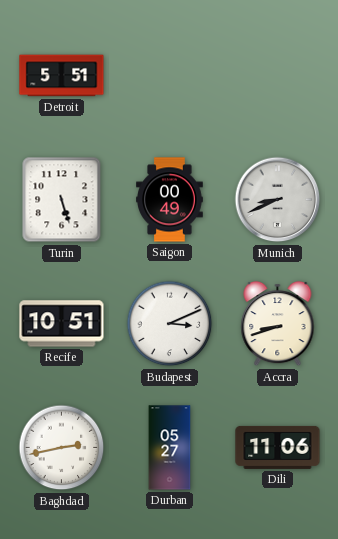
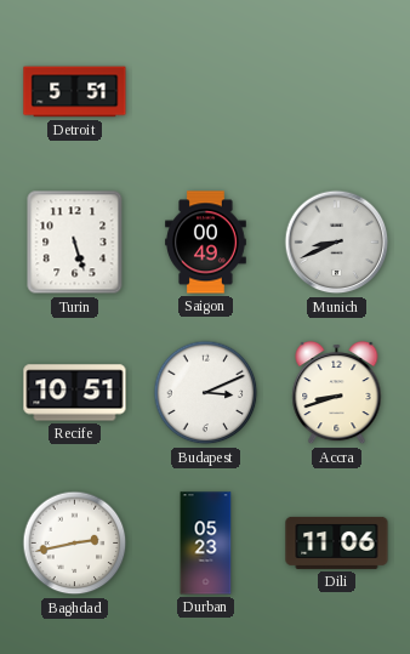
Durban: 05:27 -> 05:23 (206, 544)
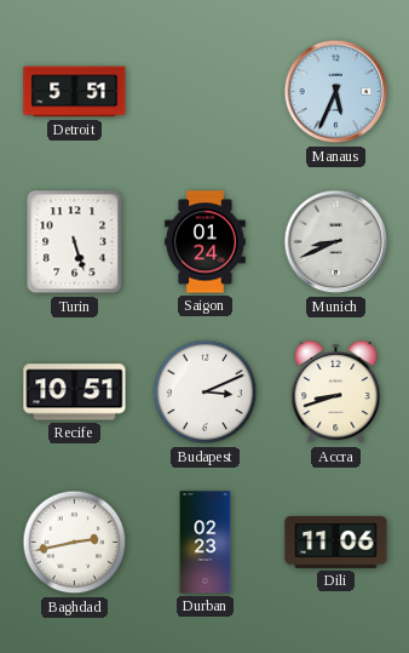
Manaus: none -> 5:34 (336, 92)
Saigon: 00:49 -> 01:24 (206, 242)
Durban: 05:23 -> 02:23 (206, 543)
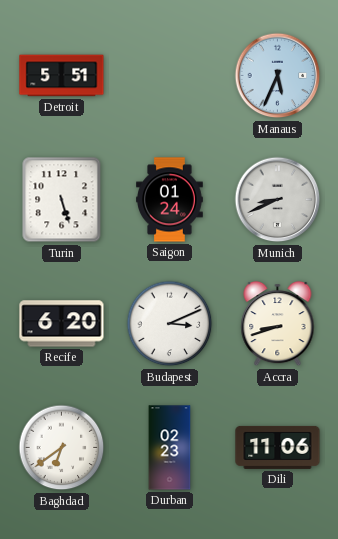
Recife: 10:51 -> 6:20 (62, 324)
Baghdad: 2:43 -> 6:39 (62, 448)
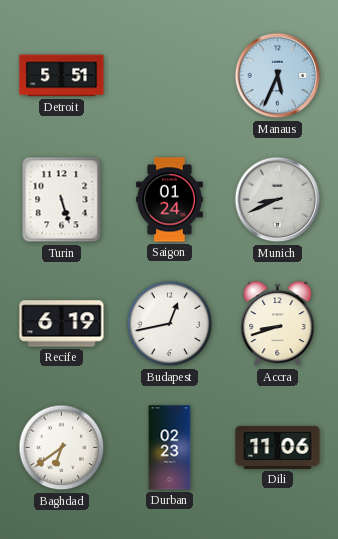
Recife: 6:20 -> 6:19 (62, 324)
Budapest: 3:11 -> 12:43 (170, 324)
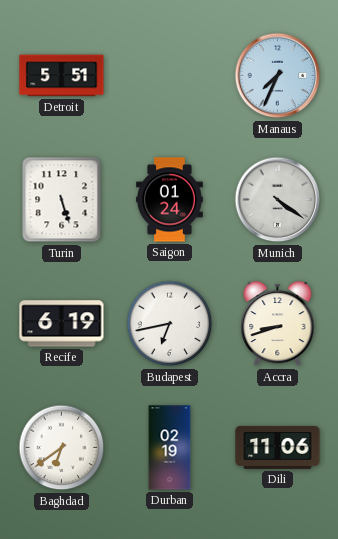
Manaus: 5:34 -> 7:34 (278, 76)
Munich: 8:41 -> 4:21 (278, 200)
Budapest: 12:43 -> 6:43 (170, 324)
Durban: 02:23 -> 02:19 (170, 448)
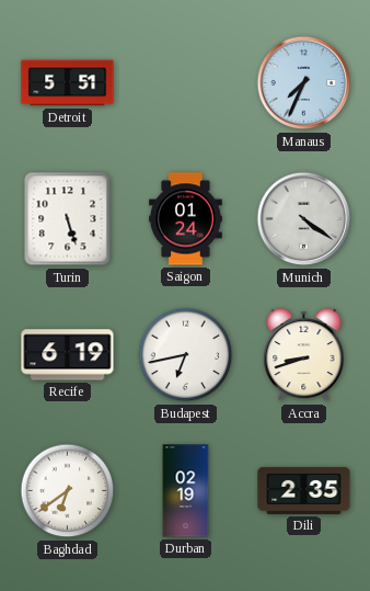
Dili: 11:06 -> 2:35 (304, 490)
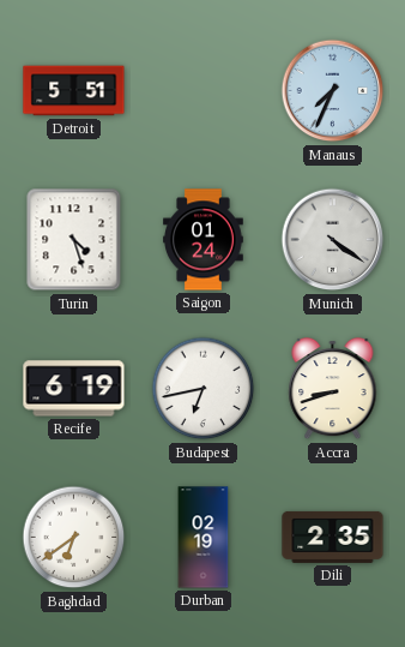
Turin: 5:27 -> 4:27 (74, 240)
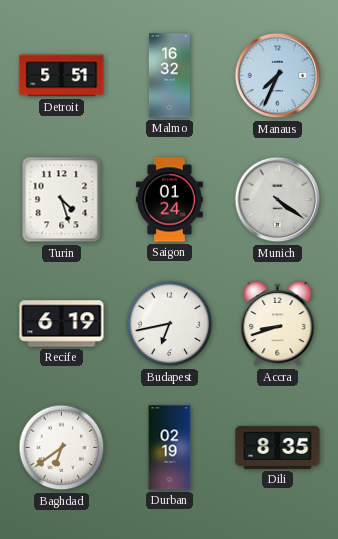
Malmo: none -> 16:32 (169, 76)
Dili: 2:35 -> 8:35 (278, 447)
